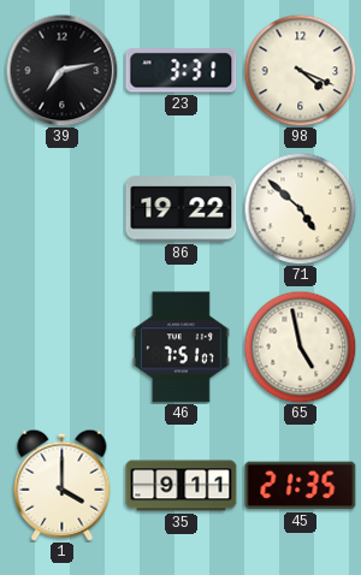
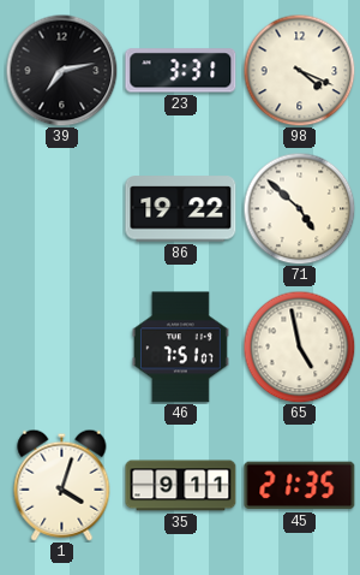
1: 4:00 -> 4:03 (62, 485)
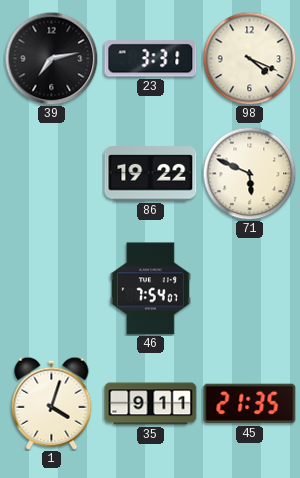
71: 4:52 -> 5:49 (249, 173)
46: 7:51 -> 7:54 (150, 289)
65: 4:58 -> none (299, 346)
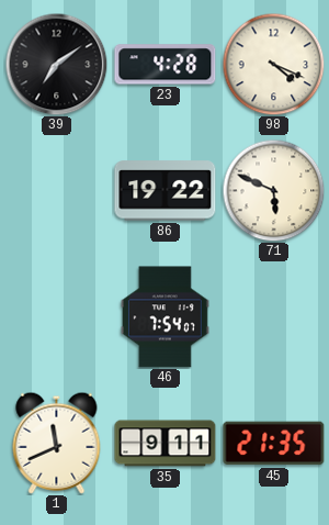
39: 7:13 -> 7:09 (56, 64)
23: 3:31 -> 4:28 (166, 65)
1: 4:03 -> 11:41 (57, 443)
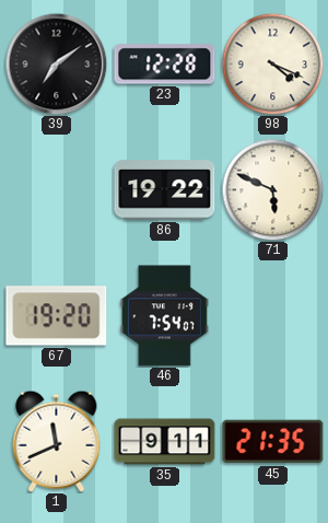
23: 4:28 -> 12:28 (165, 65)
67: none -> 19:20 (57, 316)
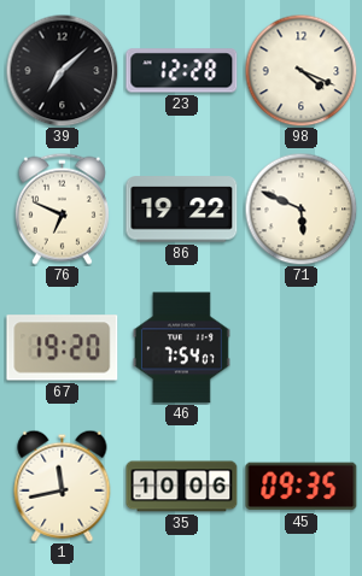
39: 7:09 -> 7:08 (62, 70)
76: none -> 6:49 (62, 208)
1: 11:41 -> 11:43 (63, 486)
35: 9:11 -> 10:06 (182, 487)
45: 21:35 -> 09:35 (302, 487)
